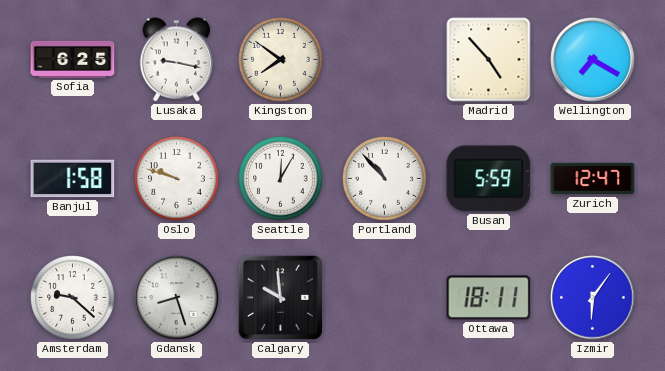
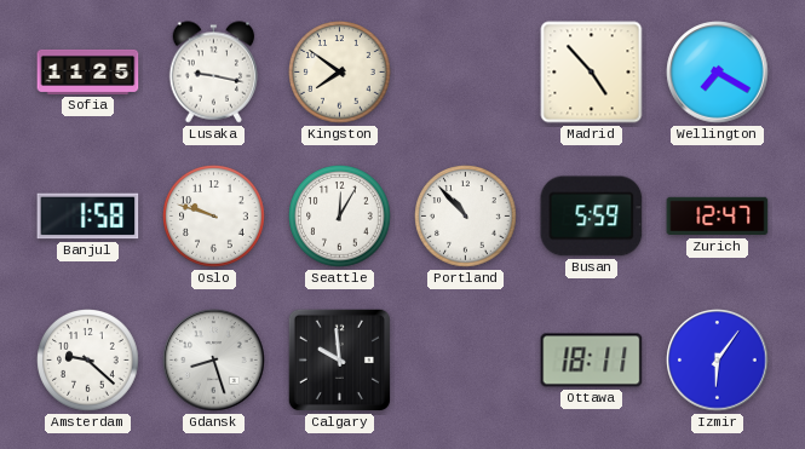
Sofia: 6:25 -> 11:25 (88, 71)
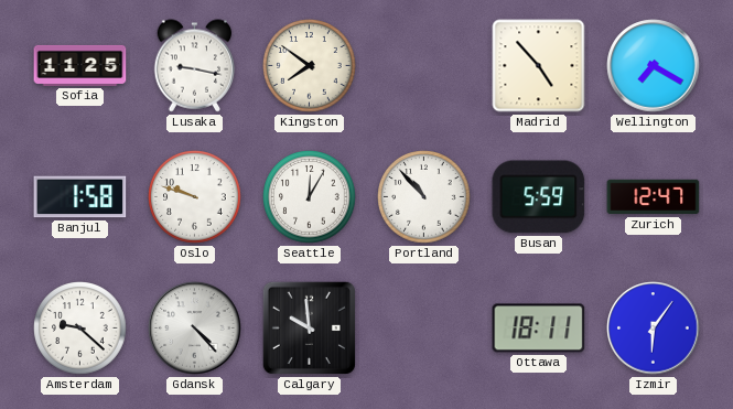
Gdansk: 8:27 -> 4:23 (195, 329)
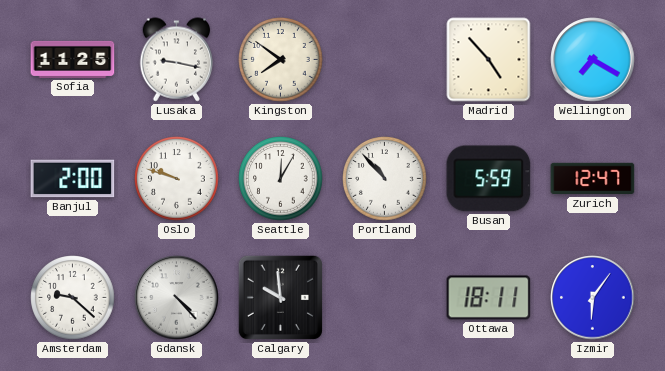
Banjul: 1:58 -> 2:00 (73, 179)
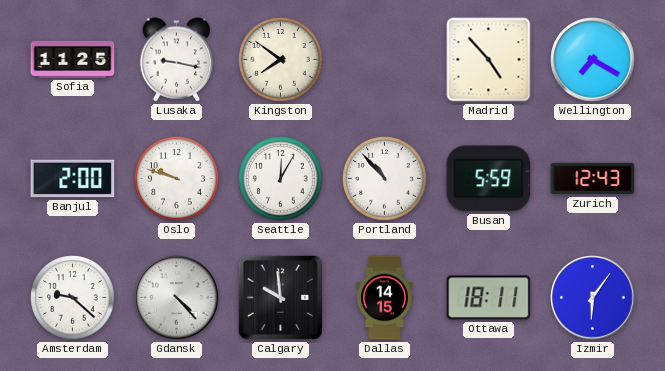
Zurich: 12:47 -> 12:43 (593, 179)
Dallas: none -> 14:15 (384, 298)
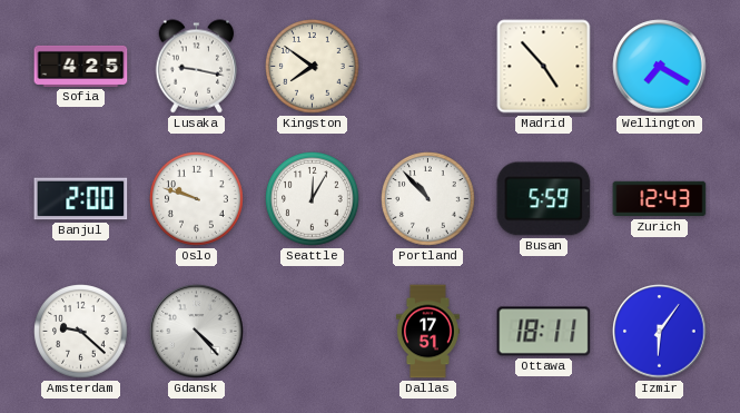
Sofia: 11:25 -> 4:25 (81, 66)
Calgary: 9:59 -> none (280, 297)
Dallas: 14:15 -> 17:51 (427, 332)
